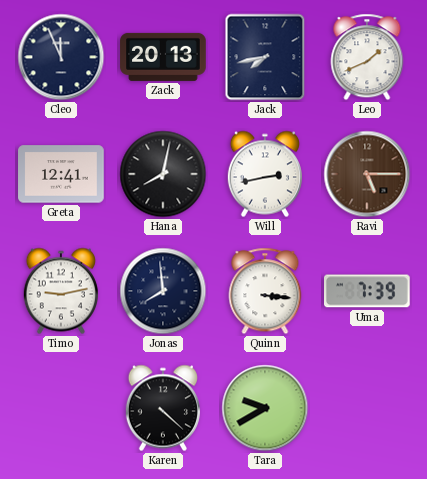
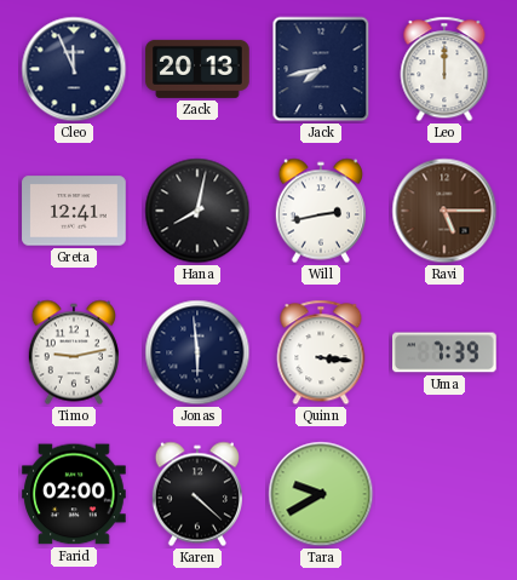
Leo: 1:41 -> 12:00 (444, 69)
Jonas: 7:59 -> 5:59 (197, 352)
Farid: none -> 02:00 (74, 494)
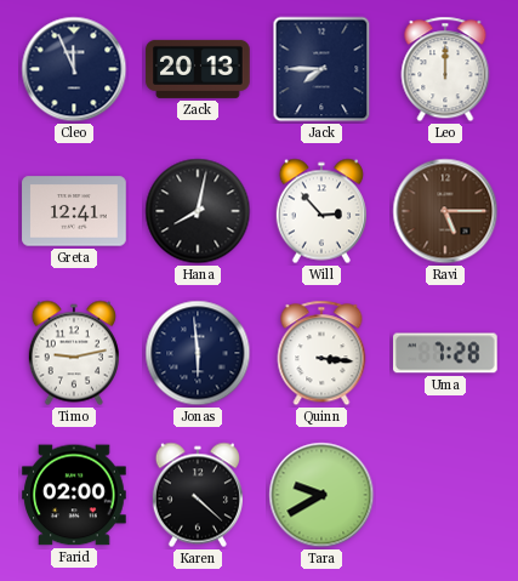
Jack: 7:43 -> 7:45 (321, 69)
Will: 2:43 -> 2:53 (321, 211)
Uma: 7:39 -> 7:28 (446, 353)
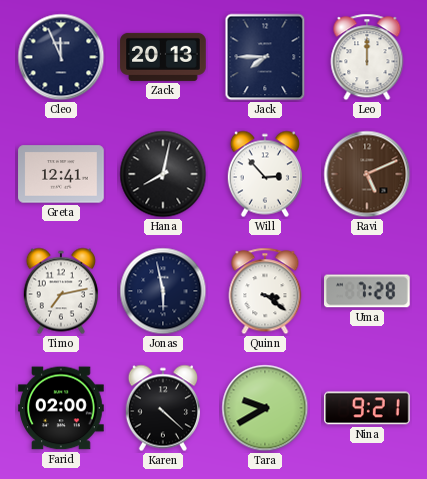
Ravi: 5:15 -> 5:11 (367, 174)
Timo: 9:13 -> 7:13 (61, 291)
Jonas: 5:59 -> 5:58 (163, 291)
Quinn: 3:16 -> 3:21 (265, 291)
Nina: none -> 9:21 (367, 408)
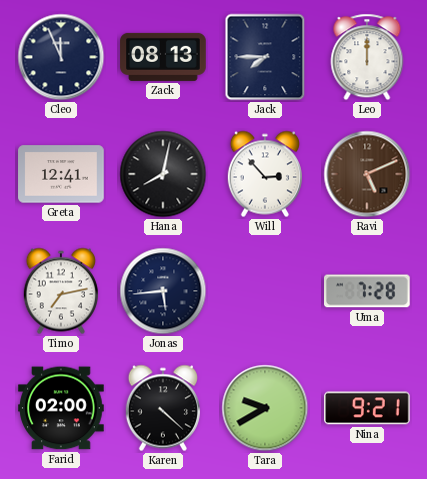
Zack: 20:13 -> 08:13 (163, 57)
Jonas: 5:58 -> 5:44 (163, 291)
Quinn: 3:21 -> none (265, 291)
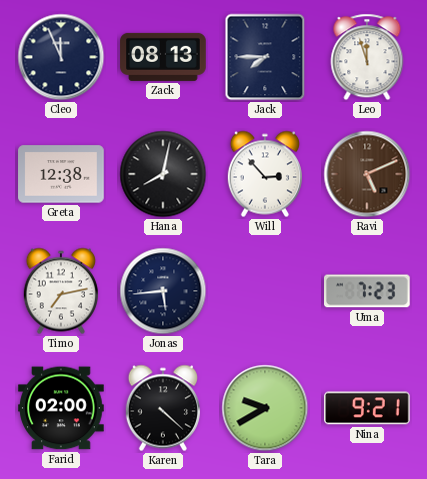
Leo: 12:00 -> 11:57 (367, 57)
Greta: 12:41 -> 12:38 (61, 174)
Uma: 7:28 -> 7:23 (368, 291)
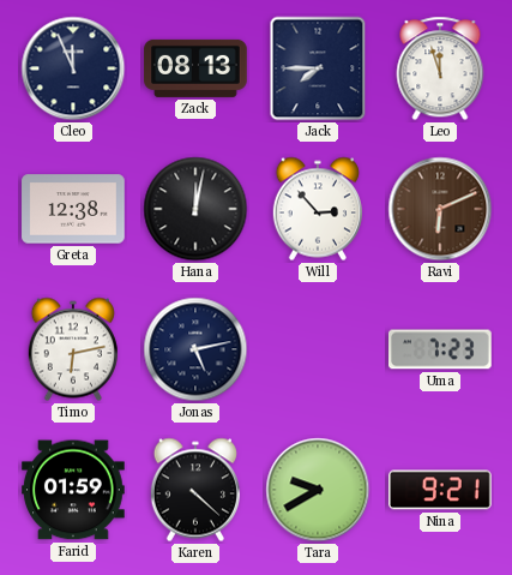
Hana: 8:02 -> 12:02 (195, 209)
Ravi: 5:11 -> 6:11 (440, 209)
Timo: 7:13 -> 6:13 (73, 349)
Jonas: 5:44 -> 5:13 (195, 349)
Farid: 02:00 -> 01:59 (73, 490)
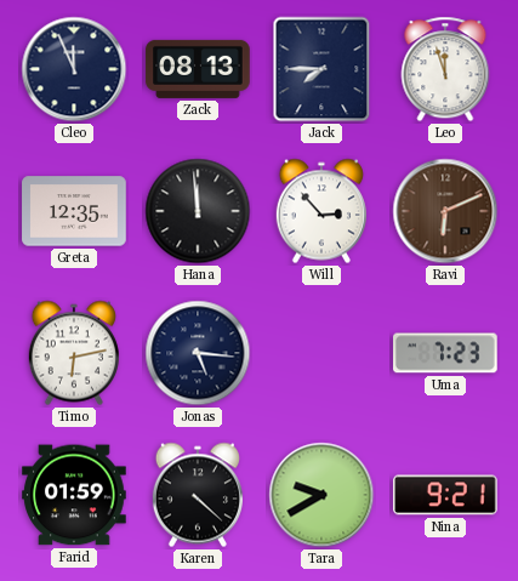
Greta: 12:38 -> 12:35 (74, 211)
Hana: 12:02 -> 11:59 (198, 211)
Jonas: 5:13 -> 5:16 (198, 353)
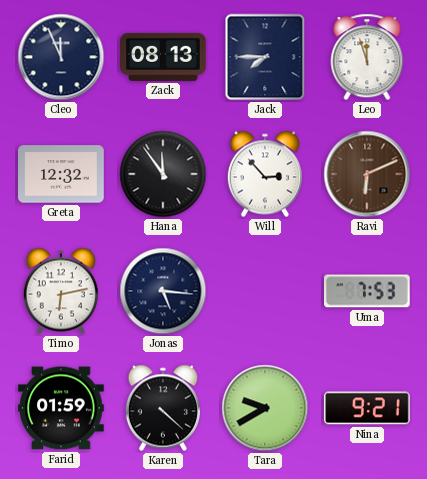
Greta: 12:35 -> 12:32 (61, 174)
Hana: 11:59 -> 11:54 (163, 174)
Uma: 7:23 -> 7:53 (368, 291)
